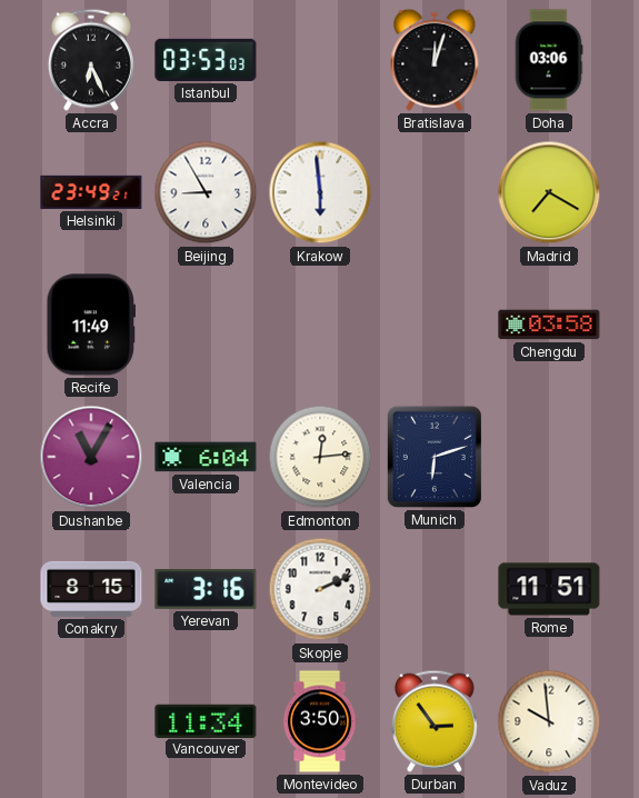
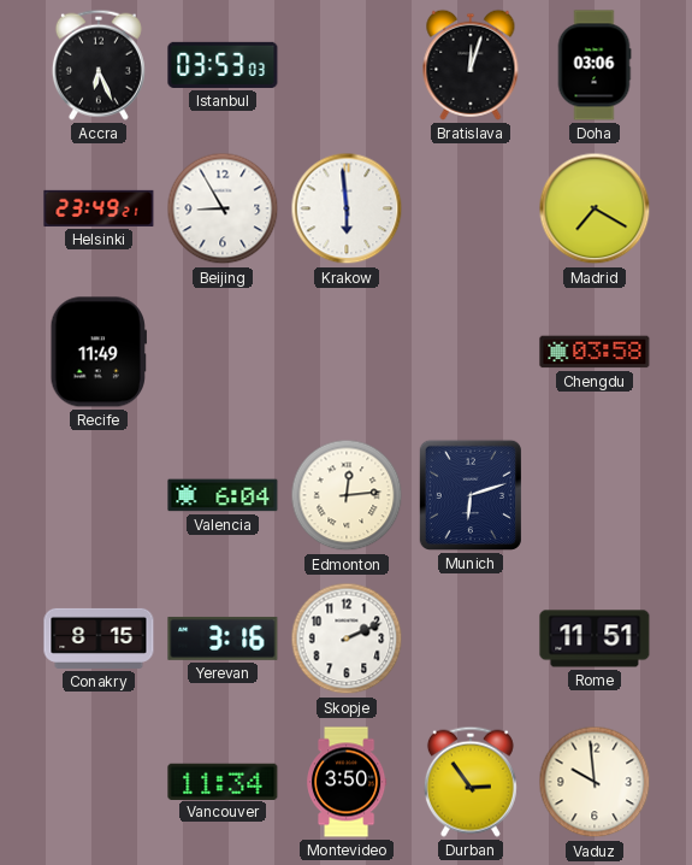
Dushanbe: 11:05 -> none (91, 457)
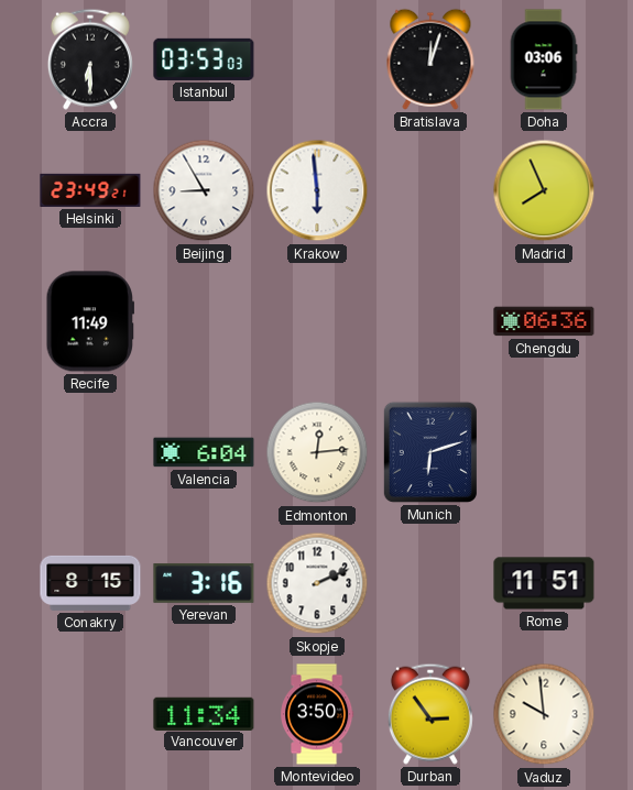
Accra: 6:26 -> 6:30 (90, 59)
Madrid: 7:20 -> 7:56 (544, 190)
Chengdu: 03:58 -> 06:36 (544, 321)
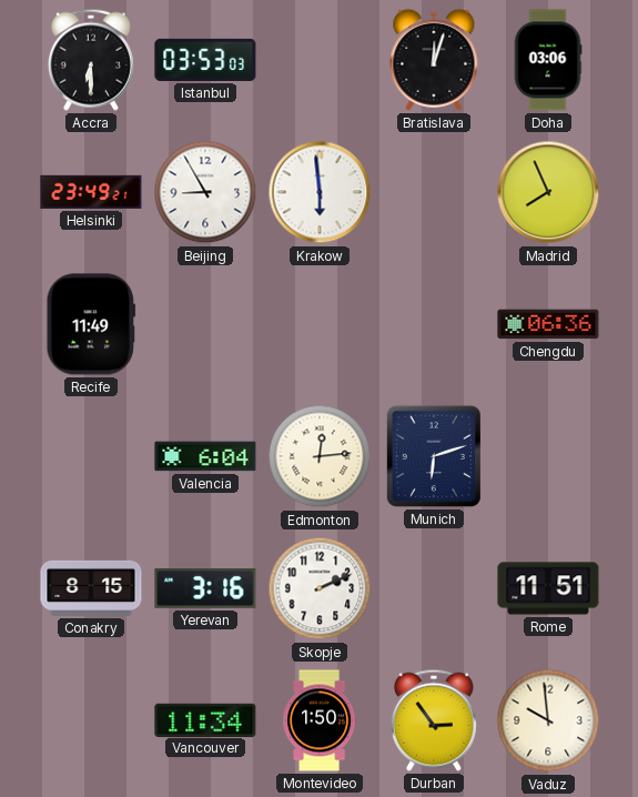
Montevideo: 3:50 -> 1:50 (320, 720)
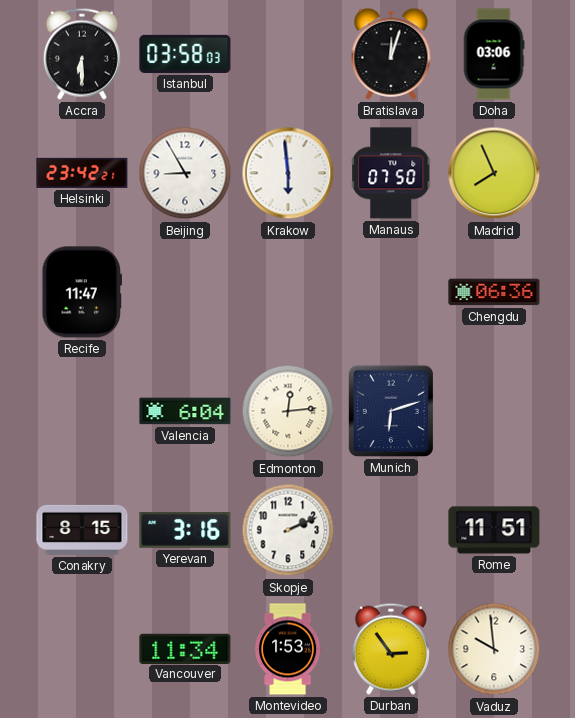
Istanbul: 03:53 -> 03:58 (185, 54)
Helsinki: 23:49 -> 23:42 (82, 173)
Manaus: none -> 07:50 (392, 173)
Recife: 11:49 -> 11:47 (81, 292)
Montevideo: 1:50 -> 1:53 (288, 649)
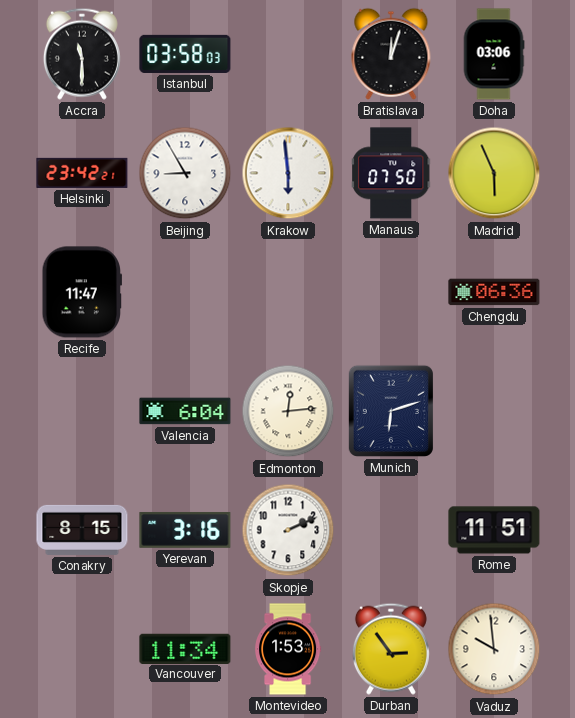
Accra: 6:30 -> 11:30 (82, 54)
Madrid: 7:56 -> 5:56 (494, 173)
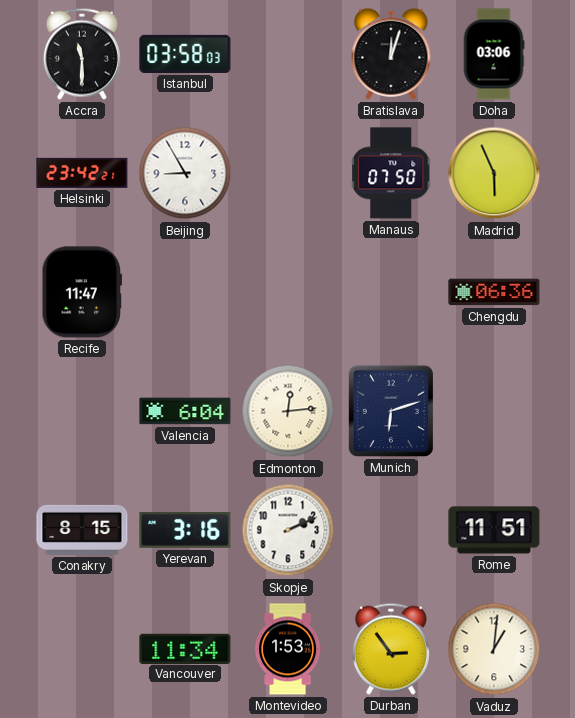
Krakow: 5:59 -> none (288, 173)
Vaduz: 9:59 -> 1:01 (494, 649)
